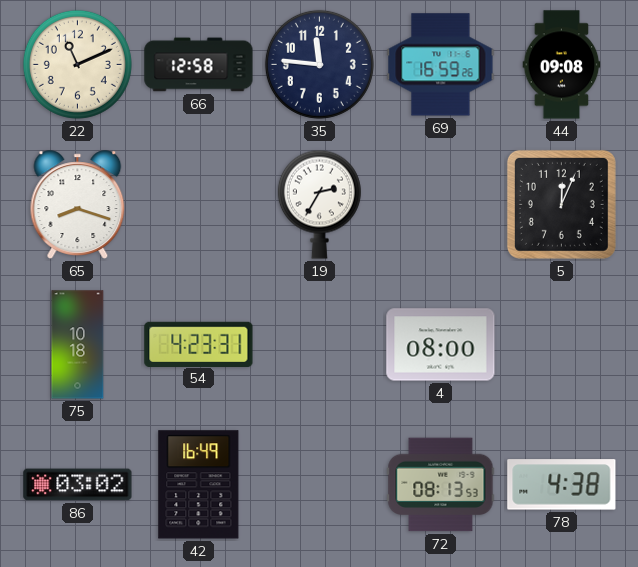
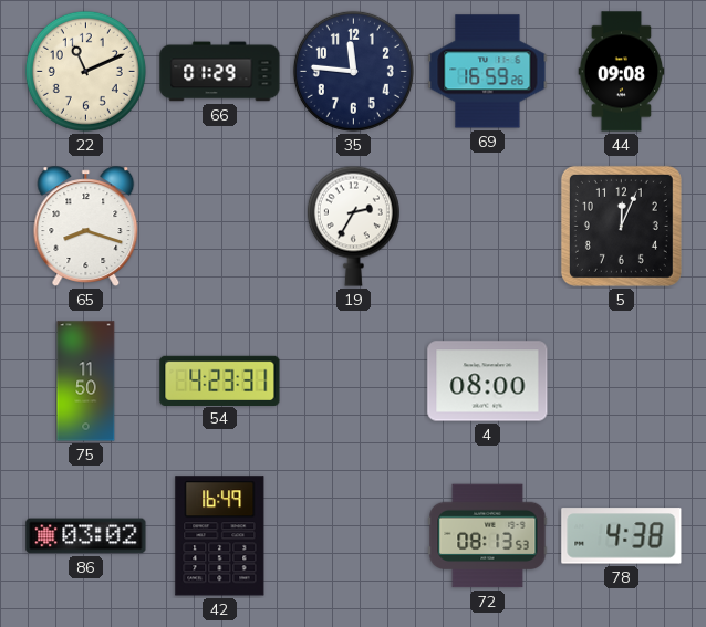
66: 12:58 -> 01:29 (220, 72)
75: 10:18 -> 11:50 (86, 382)
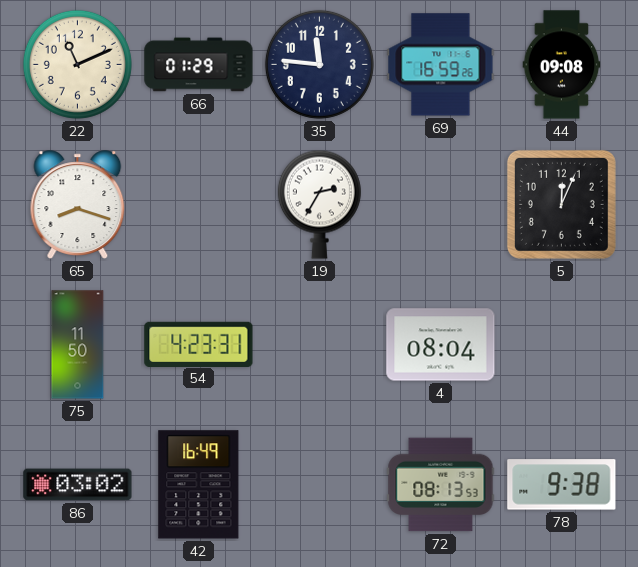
4: 08:00 -> 08:04 (441, 345)
78: 4:38 -> 9:38 (562, 485)
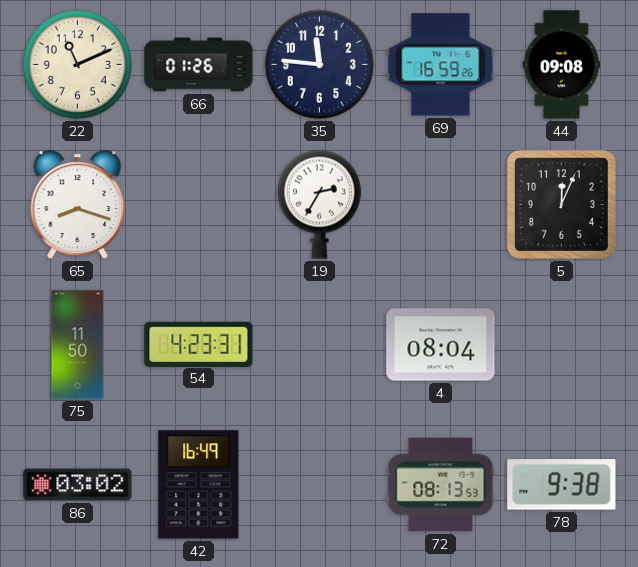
66: 01:29 -> 01:26 (199, 65)
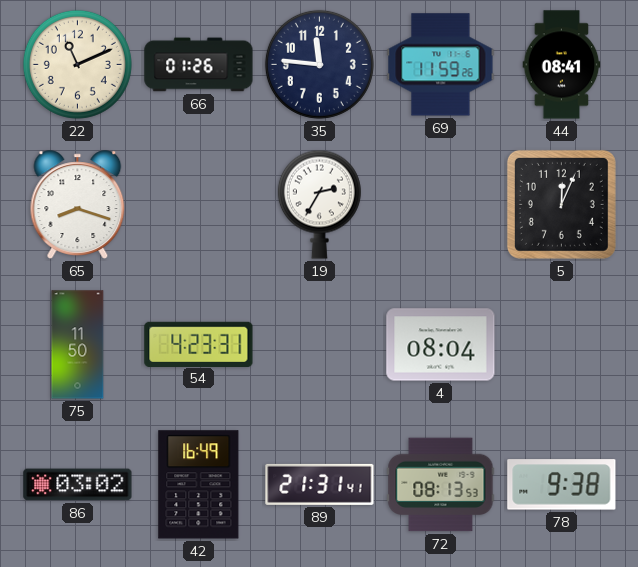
69: 16:59 -> 11:59 (441, 65)
44: 09:08 -> 08:41 (562, 65)
89: none -> 21:31 (320, 484)
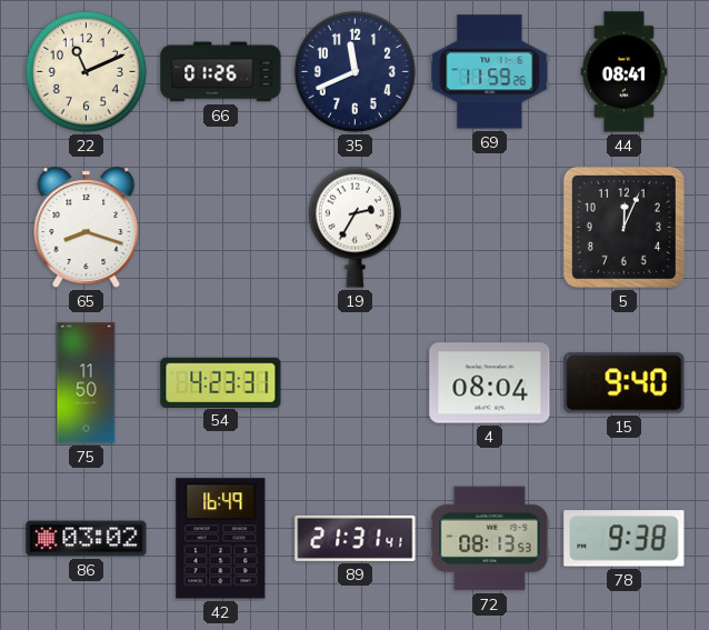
35: 11:46 -> 11:41 (354, 71)
15: none -> 9:40 (625, 383)
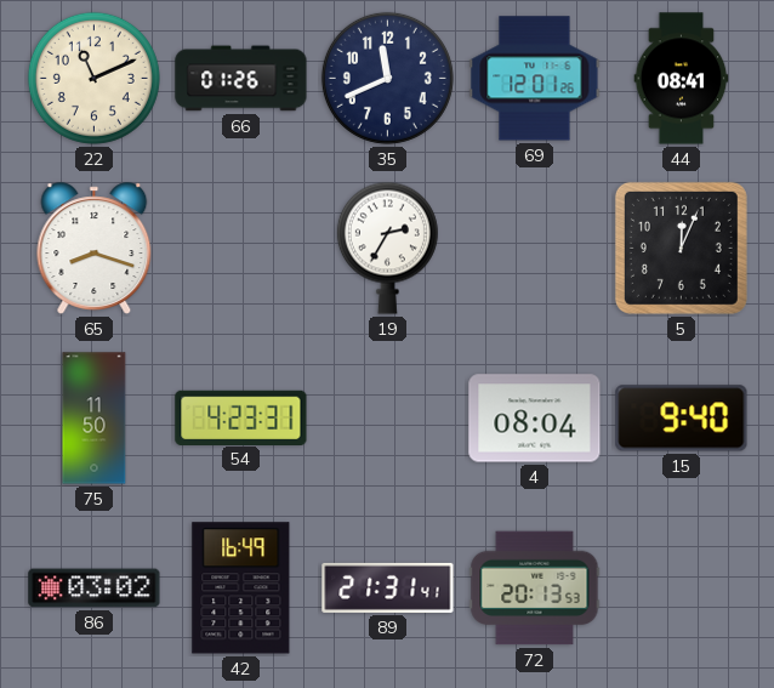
69: 11:59 -> 12:01 (535, 79)
72: 08:13 -> 20:13 (535, 589)
78: 9:38 -> none (625, 539)
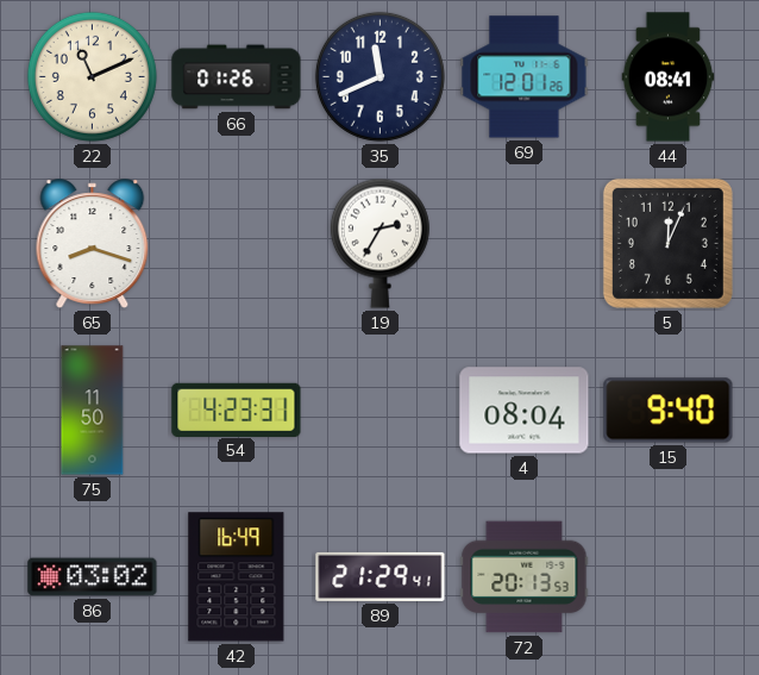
89: 21:31 -> 21:29 (381, 576)
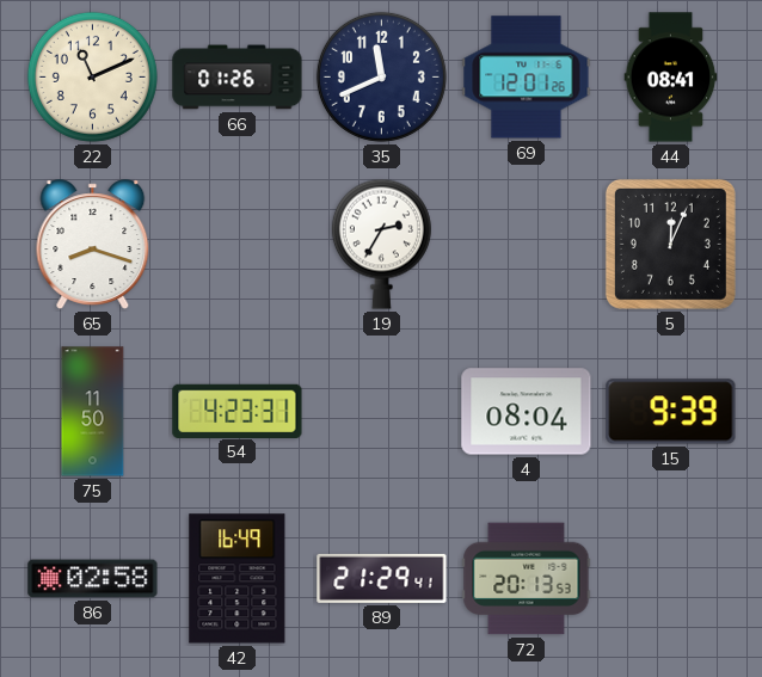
15: 9:40 -> 9:39 (671, 412)
86: 03:02 -> 02:58 (93, 579)
